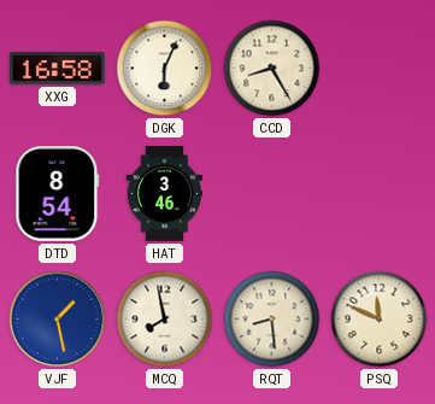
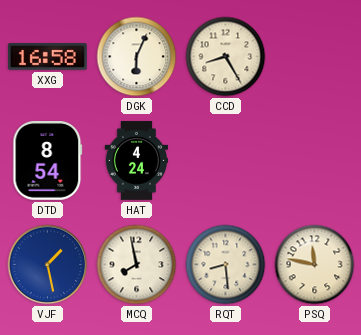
HAT: 3:46 -> 4:24 (136, 161)
PSQ: 11:49 -> 11:47 (315, 265)
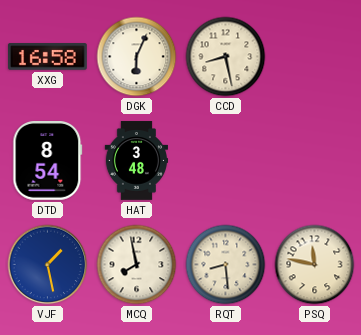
CCD: 8:25 -> 8:28 (226, 57)
HAT: 4:24 -> 3:48 (136, 161)
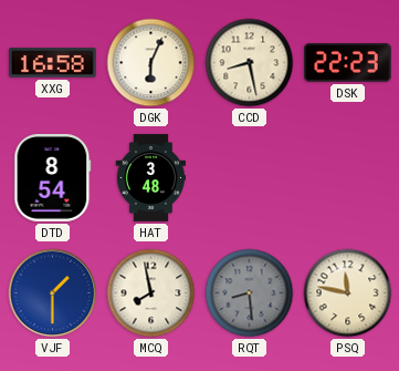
DSK: none -> 22:23 (348, 62)
VJF: 1:28 -> 1:30 (53, 293)
RQT dial: cream -> grey (250, 293)
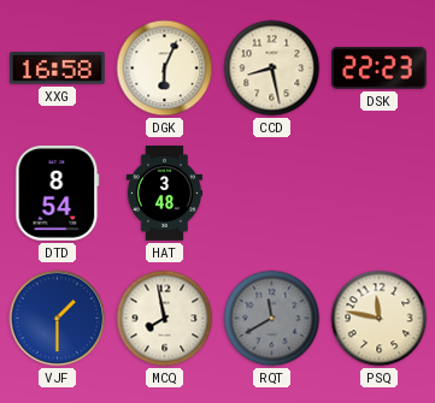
RQT: 8:29 -> 11:40 (272, 319)
